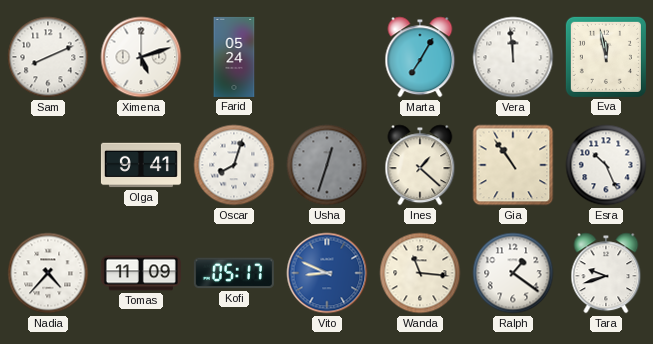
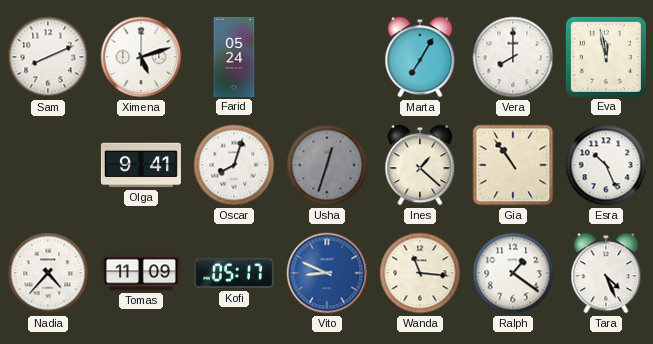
Vera: 11:59 -> 8:00 (513, 57)
Tara: 9:42 -> 4:26 (606, 273)
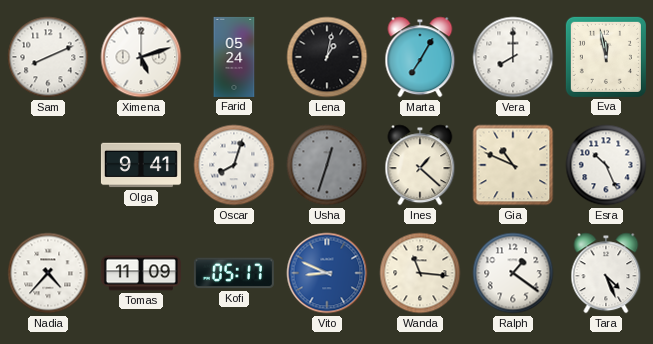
Lena: none -> 1:02 (327, 57)
Gia: 10:54 -> 10:49 (513, 165)
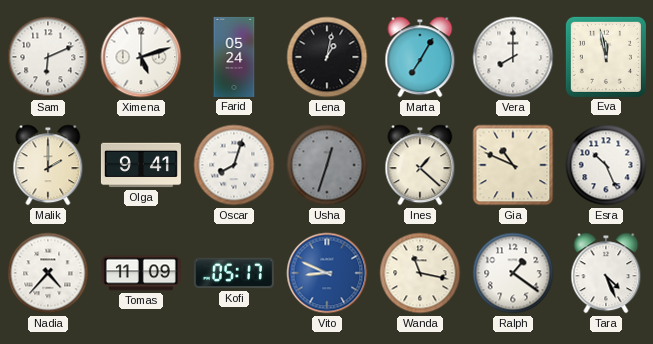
Sam: 8:11 -> 6:11 (48, 57)
Malik: none -> 2:00 (48, 165)
Wanda: 11:16 -> 11:17 (420, 273)
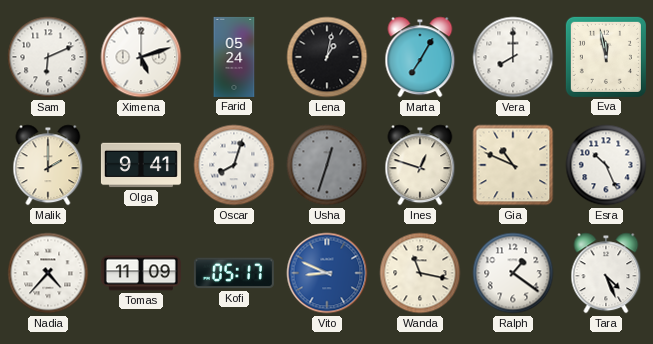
Ines: 1:22 -> 12:48 (420, 165)
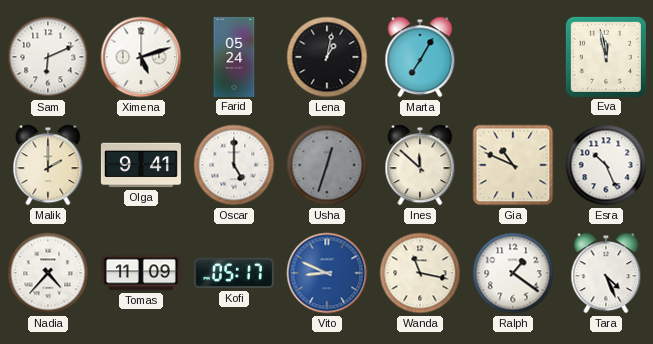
Vera: 8:00 -> none (513, 57)
Oscar: 8:03 -> 5:00 (234, 165)
Ines: 12:48 -> 11:52 (420, 165)
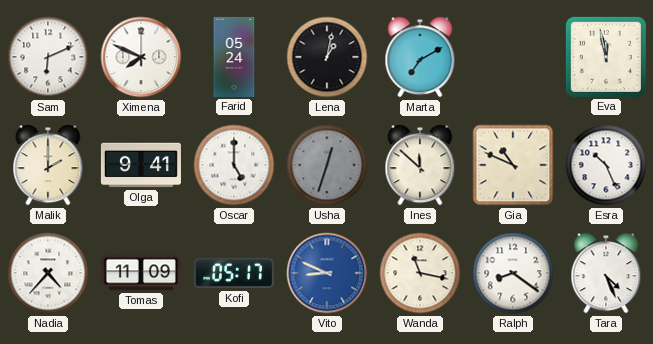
Ximena: 5:12 -> 7:49 (141, 57)
Marta: 7:05 -> 7:10 (420, 57)
Ralph: 1:21 -> 8:21 (513, 273)
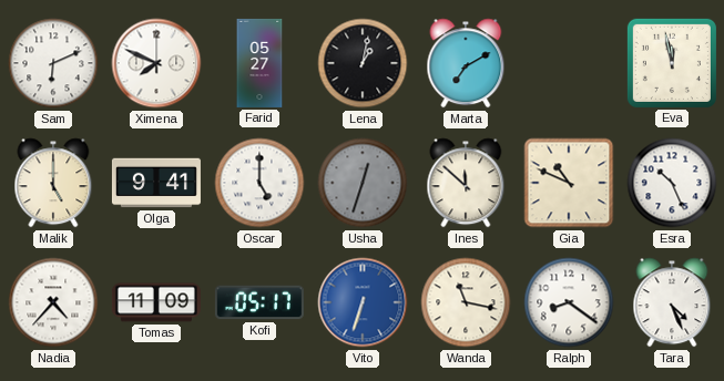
Farid: 05:24 -> 05:27 (259, 63)
Malik: 2:00 -> 5:00 (53, 183)
Vito: 8:49 -> 6:33 (363, 302)
